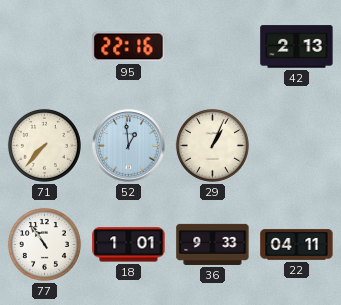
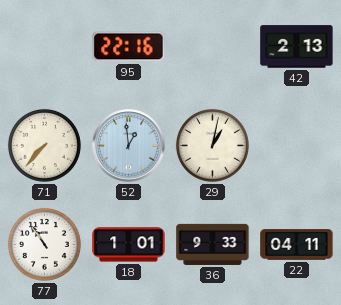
29: 1:04 -> 1:02 (212, 145)
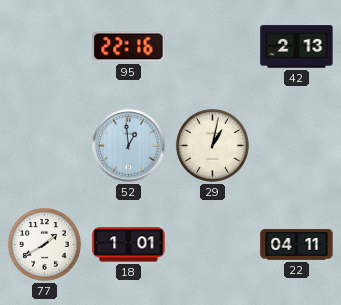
71: 7:37 -> none (44, 145)
77: 10:54 -> 1:40 (44, 244)
36: 9:33 -> none (213, 244)
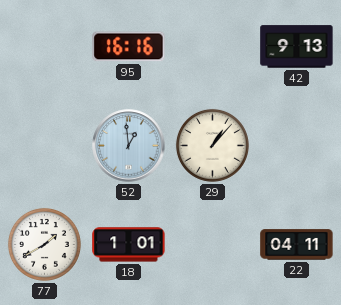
95: 22:16 -> 16:16 (129, 47)
42: 2:13 -> 9:13 (297, 47)
29: 1:02 -> 1:07 (212, 145)
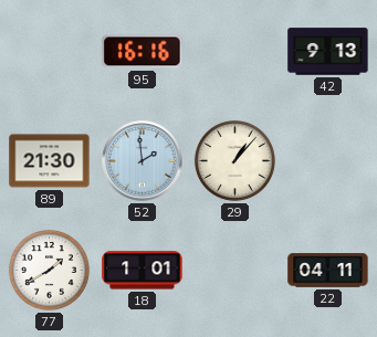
89: none -> 21:30 (50, 161)
52: 12:59 -> 1:59 (143, 161)
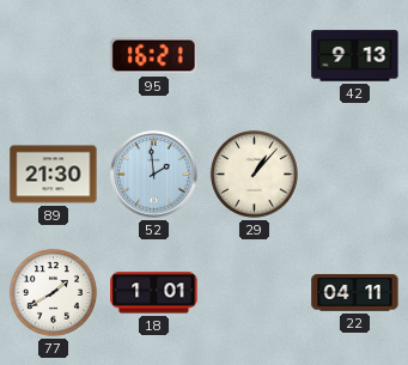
95: 16:16 -> 16:21 (154, 56)
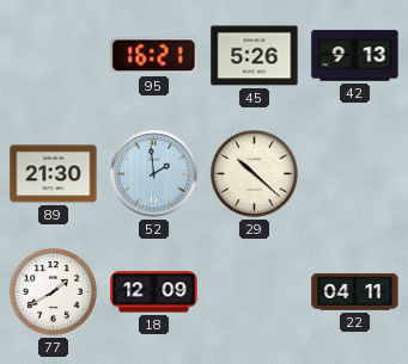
45: none -> 5:26 (255, 56)
29: 1:07 -> 10:22 (254, 173)
18: 1:01 -> 12:09 (154, 292)
